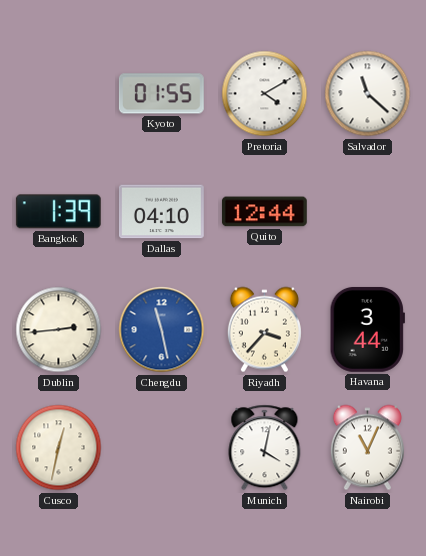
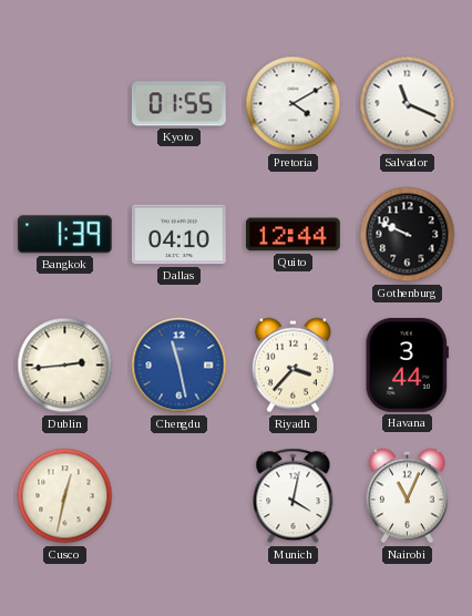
Salvador: 11:22 -> 11:19 (408, 104)
Gothenburg: none -> 9:49 (408, 235)
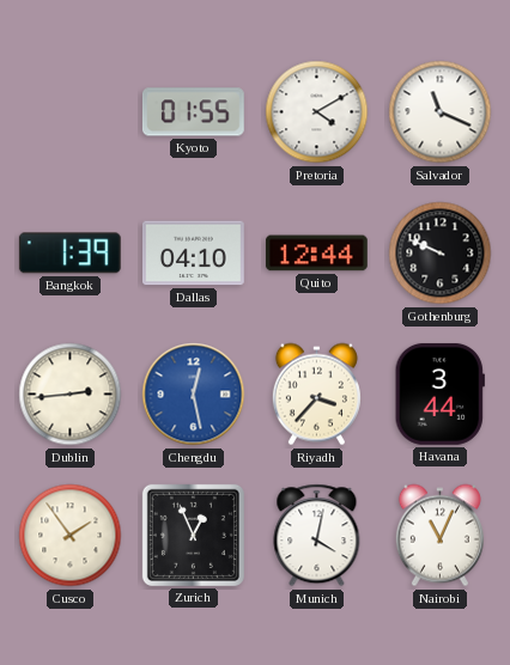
Chengdu: 11:28 -> 12:28 (194, 395)
Cusco: 12:32 -> 1:54 (71, 536)
Zurich: none -> 12:56 (193, 535)
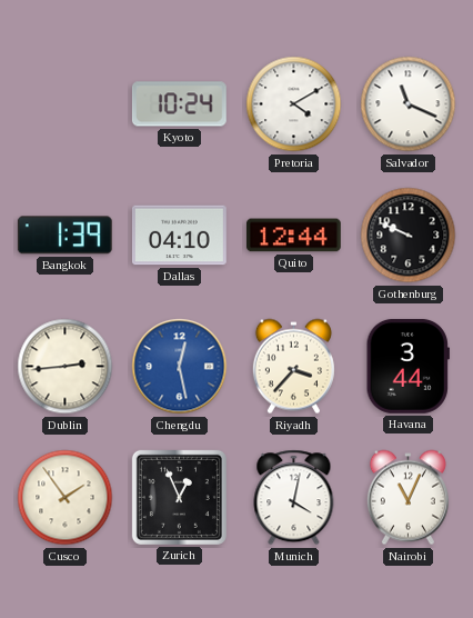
Kyoto: 01:55 -> 10:24 (179, 104)
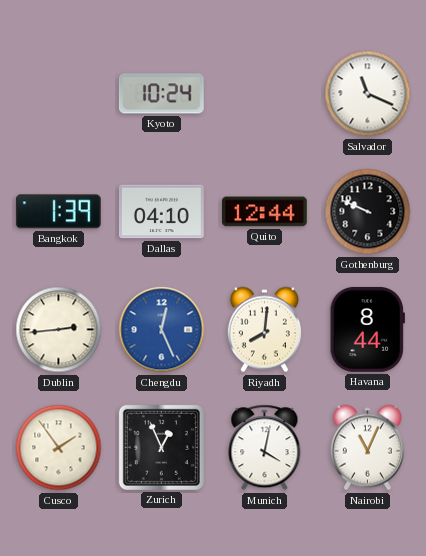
Pretoria: 4:10 -> none (294, 104)
Chengdu: 12:28 -> 12:26 (162, 330)
Riyadh: 3:37 -> 8:01 (264, 330)
Havana: 3:44 -> 8:44 (367, 329)
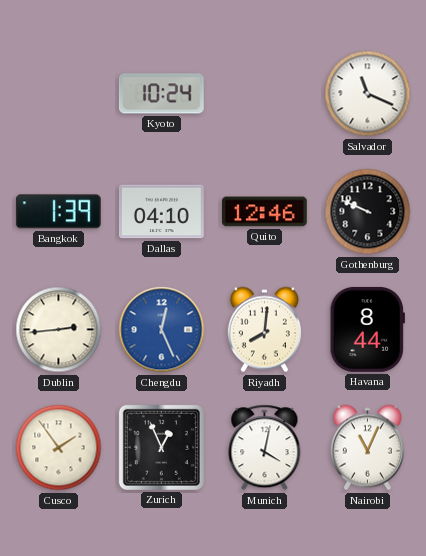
Quito: 12:44 -> 12:46 (264, 212)
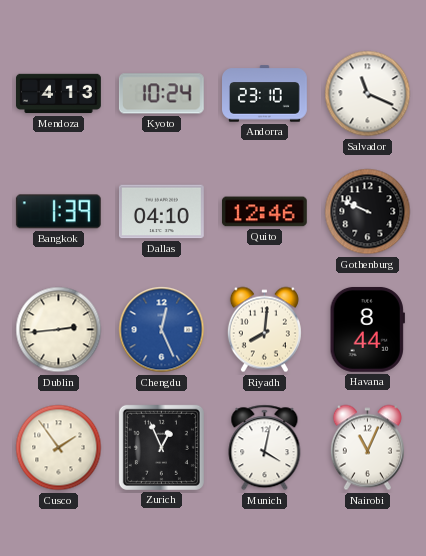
Mendoza: none -> 4:13 (59, 94)
Andorra: none -> 23:10 (265, 94)
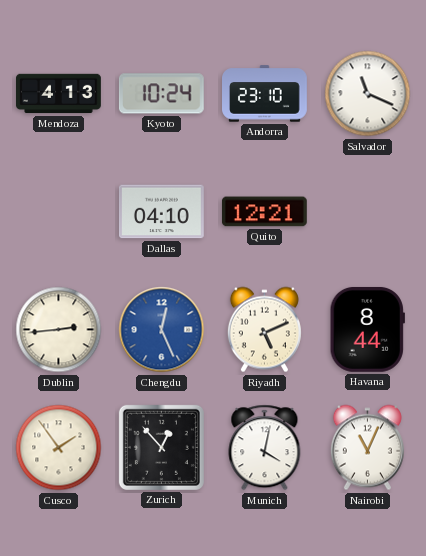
Bangkok: 1:39 -> none (58, 212)
Quito: 12:46 -> 12:21 (264, 212)
Gothenburg: 9:49 -> none (368, 212)
Riyadh: 8:01 -> 5:11 (264, 330)
Zurich: 12:56 -> 12:53 (161, 447)
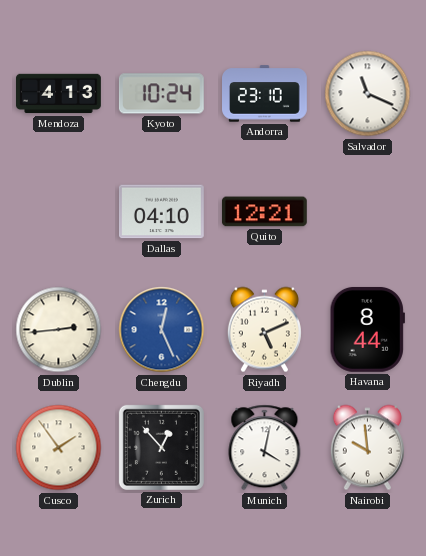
Nairobi: 11:04 -> 9:59 (367, 448)
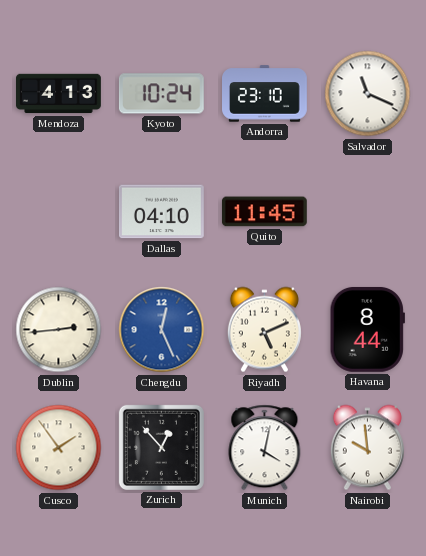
Quito: 12:21 -> 11:45 (264, 212)
